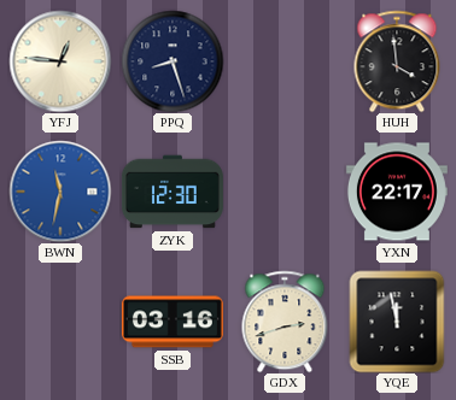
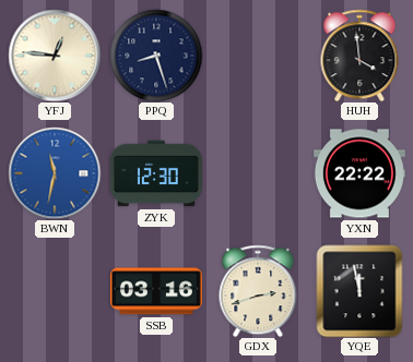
YXN: 22:17 -> 22:22 (359, 173)
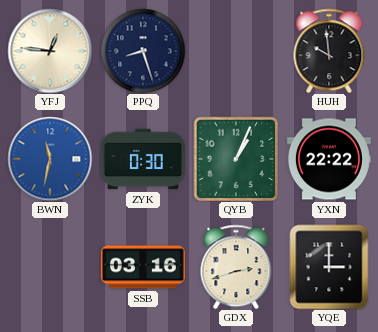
HUH: 3:59 -> 9:59 (329, 51)
ZYK: 12:30 -> 0:30 (143, 159)
QYB: none -> 1:04 (236, 159)
YQE: 11:58 -> 3:00 (329, 267)
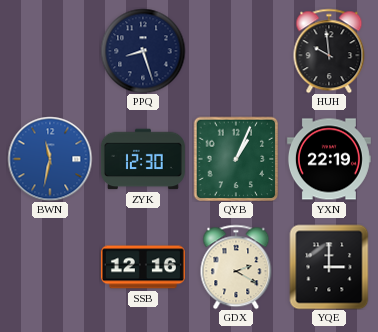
YFJ: 12:46 -> none (50, 51)
ZYK: 0:30 -> 12:30 (143, 159)
YXN: 22:22 -> 22:19 (329, 159)
SSB: 03:16 -> 12:16 (143, 267)
GDX: 2:42 -> 2:20 (236, 267)
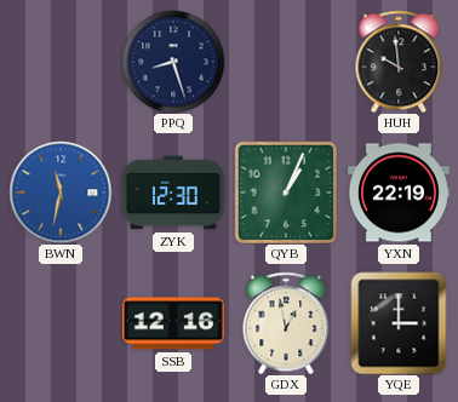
GDX: 2:20 -> 12:58 (286, 323)
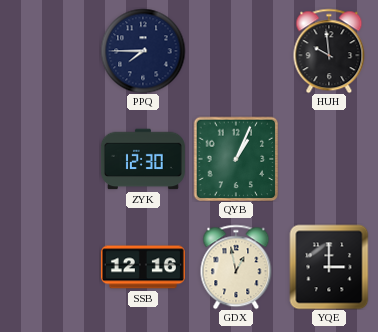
PPQ: 8:27 -> 7:45 (143, 51)
BWN: 11:32 -> none (61, 193)
YXN: 22:19 -> none (399, 193)
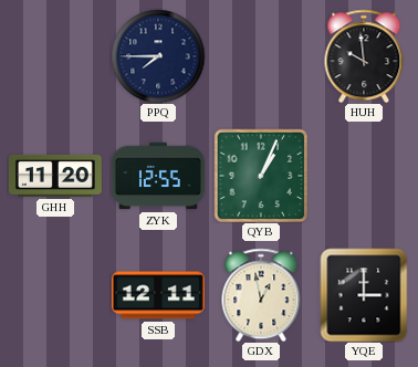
GHH: none -> 11:20 (55, 176)
ZYK: 12:30 -> 12:55 (158, 176)
SSB: 12:16 -> 12:11 (158, 295)
